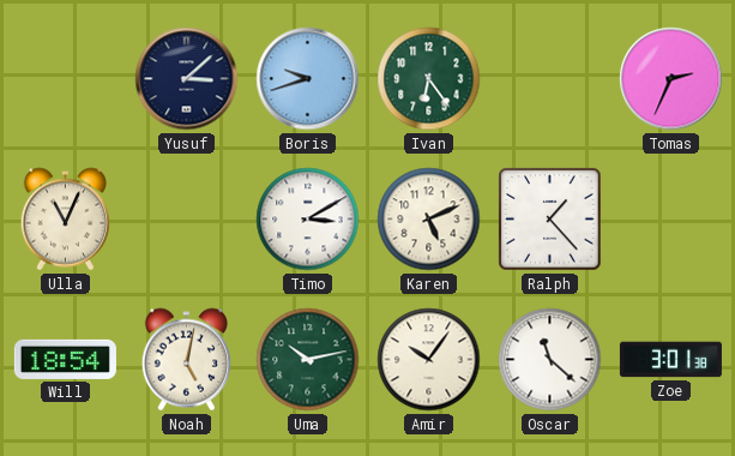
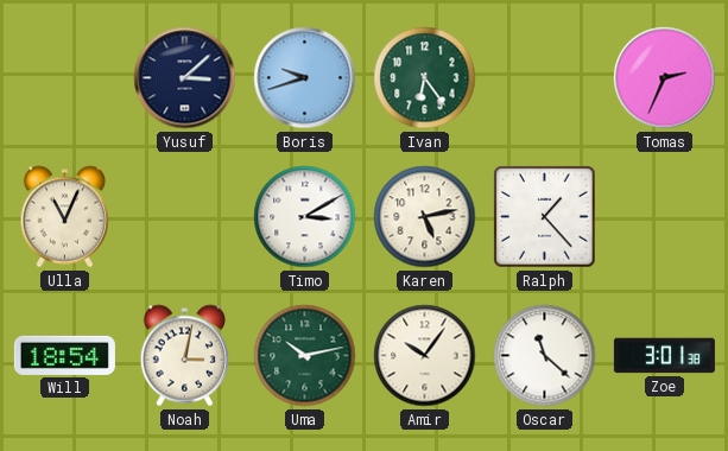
Karen: 5:11 -> 5:13 (425, 217)
Noah: 5:02 -> 3:02 (184, 356)
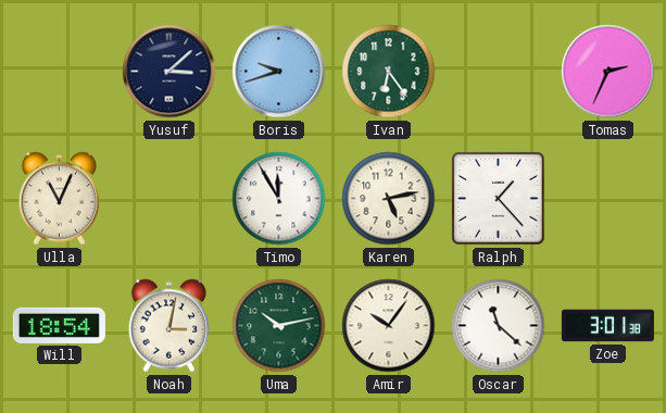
Timo: 3:10 -> 11:55 (279, 199)
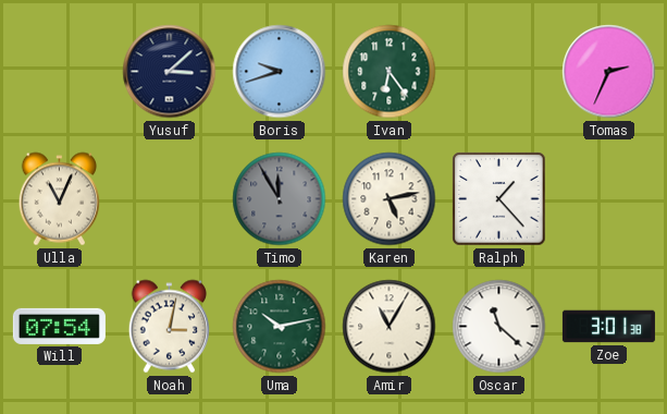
Timo dial: white -> grey (280, 199)
Will: 18:54 -> 07:54 (59, 326)
Amir: 10:06 -> 11:05 (390, 327)
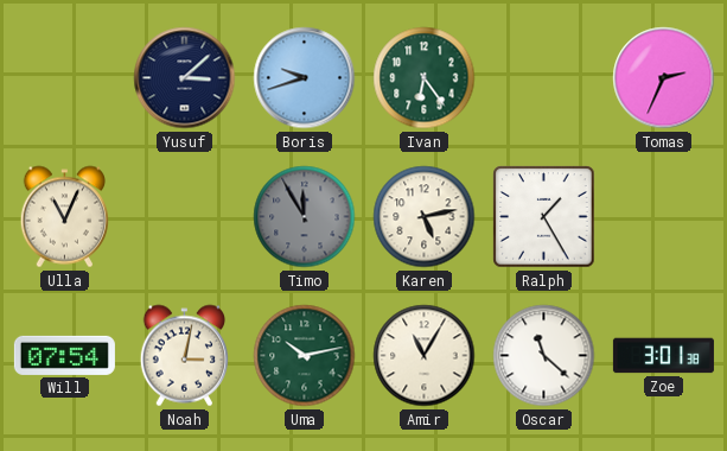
Ralph: 1:23 -> 1:25 (544, 217)
